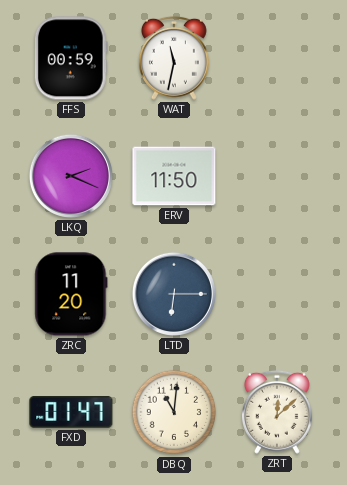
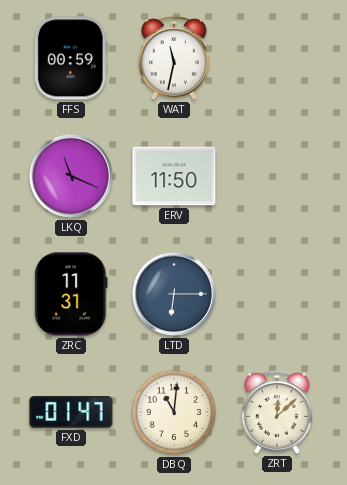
LKQ: 2:19 -> 11:19 (71, 176)
ZRC: 11:20 -> 11:31 (71, 294)
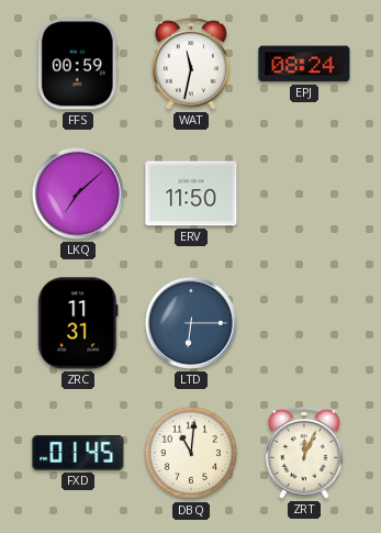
EPJ: none -> 08:24 (304, 64)
LKQ: 11:19 -> 7:08 (78, 193)
FXD: 01:47 -> 01:45 (78, 454)
ZRT: 12:08 -> 12:04 (304, 453)
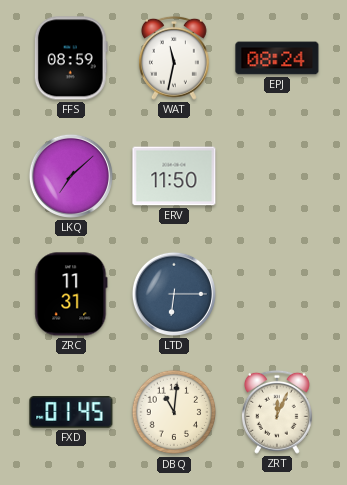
FFS: 00:59 -> 08:59 (71, 58)
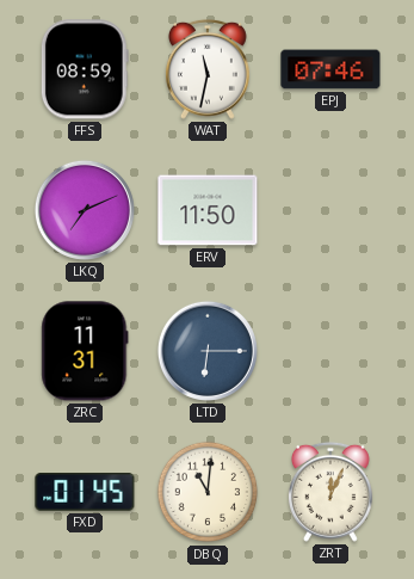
EPJ: 08:24 -> 07:46 (330, 69)
LKQ: 7:08 -> 7:11 (85, 210)
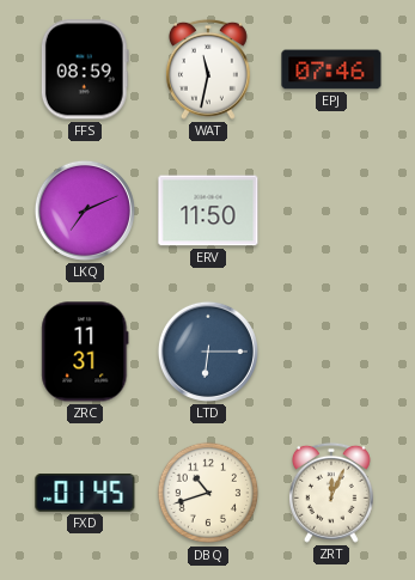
DBQ: 11:01 -> 10:42 (208, 493)
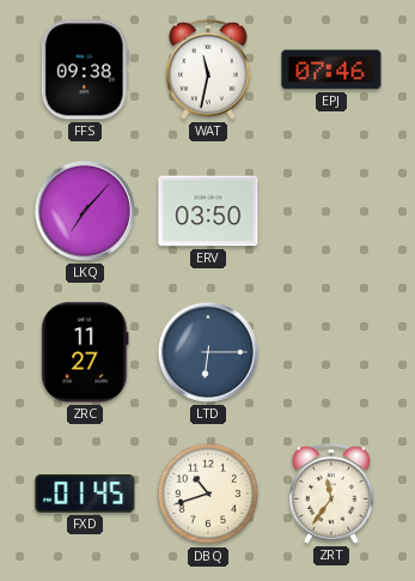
FFS: 08:59 -> 09:38 (85, 69)
LKQ: 7:11 -> 7:07 (85, 211)
ERV: 11:50 -> 03:50 (208, 211)
ZRC: 11:31 -> 11:27 (85, 352)
ZRT: 12:04 -> 11:36 (331, 494)
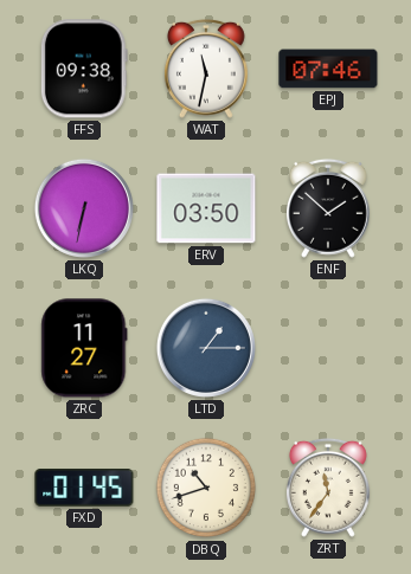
LKQ: 7:07 -> 6:32 (84, 208)
ENF: none -> 1:52 (328, 208)
LTD: 6:15 -> 1:15 (206, 348)
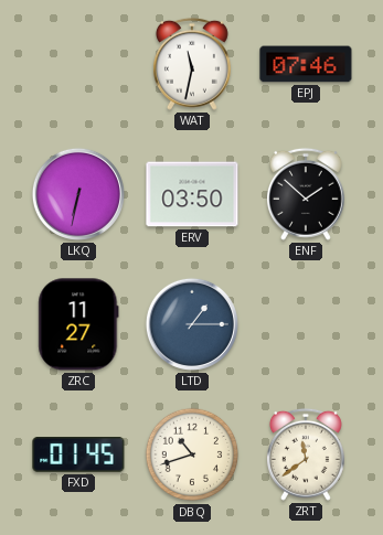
FFS: 09:38 -> none (84, 69)
ZRT: 11:36 -> 11:39 (306, 454)
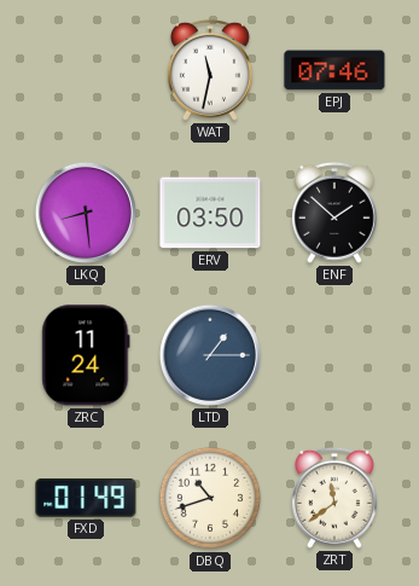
LKQ: 6:32 -> 8:29 (86, 213)
ZRC: 11:27 -> 11:24 (86, 355)
FXD: 01:45 -> 01:49 (86, 499)
